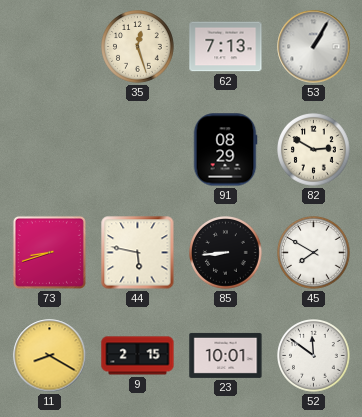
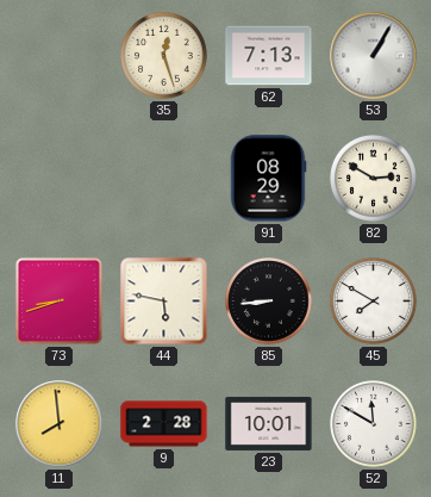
11: 8:20 -> 7:59 (60, 424)
9: 2:15 -> 2:28 (164, 424)
52: 11:51 -> 11:50 (374, 424)
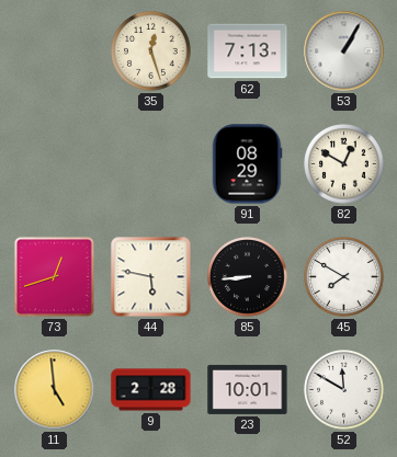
82: 2:50 -> 12:50 (344, 164)
73: 8:42 -> 12:42 (54, 276)
11: 7:59 -> 4:59 (55, 390)
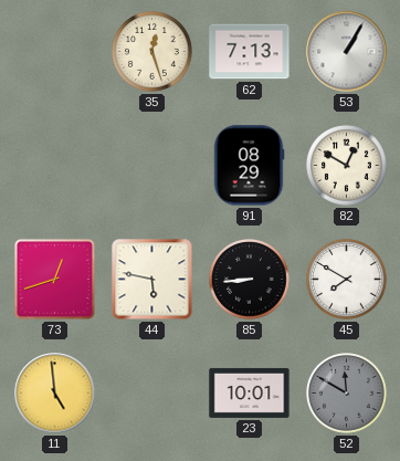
9: 2:28 -> none (151, 390)
52 dial: white -> grey (347, 394)
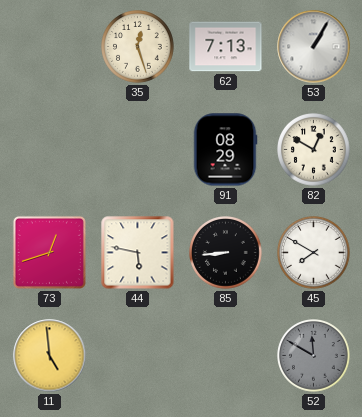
23: 10:01 -> none (250, 392)
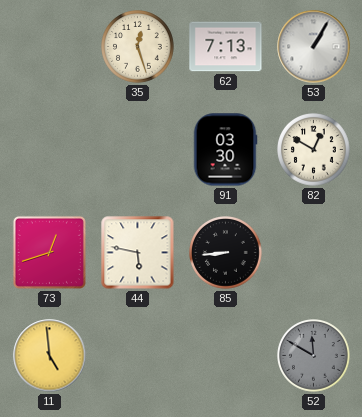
91: 08:29 -> 03:30 (225, 150)
45: 7:50 -> none (314, 253)
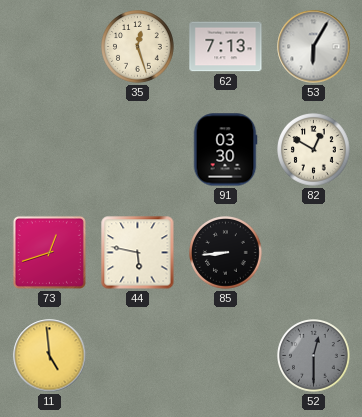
53: 1:05 -> 6:05 (314, 47)
52: 11:50 -> 12:30 (314, 356)
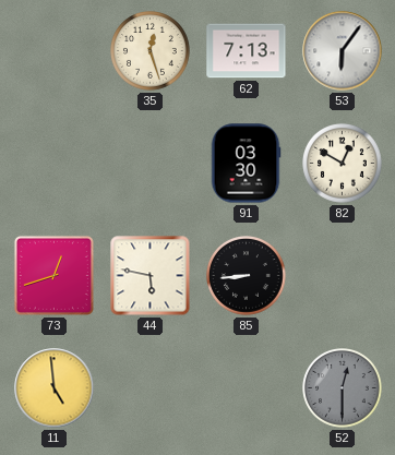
53: 6:05 -> 6:06 (343, 51)
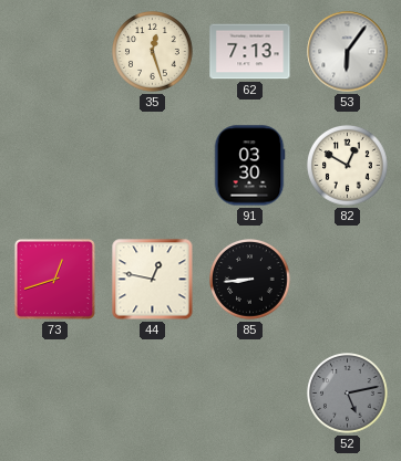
44: 5:47 -> 12:47 (153, 280)
11: 4:59 -> none (55, 388)
52: 12:30 -> 5:13 (348, 394)
